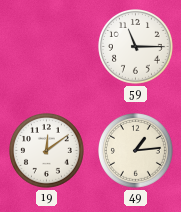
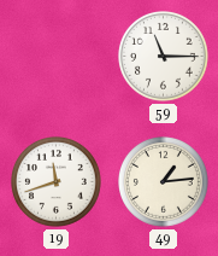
19: 12:09 -> 11:42 (57, 182)
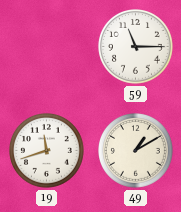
49: 1:14 -> 1:10 (136, 151)
